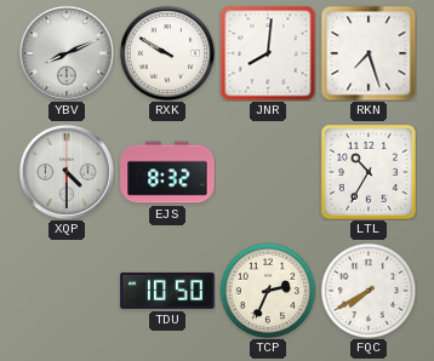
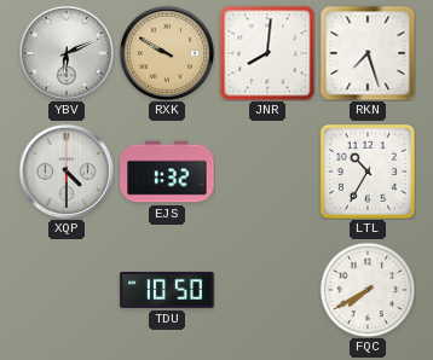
YBV: 8:11 -> 6:11 (67, 53)
RXK dial: white -> champagne (167, 53)
EJS: 8:32 -> 1:32 (167, 172)
TCP: 2:34 -> none (268, 291)
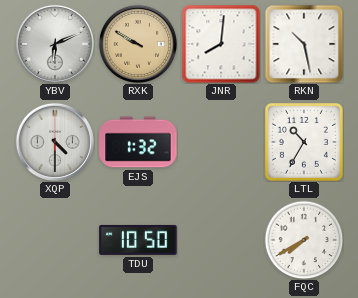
RKN: 7:27 -> 10:28 (304, 44)
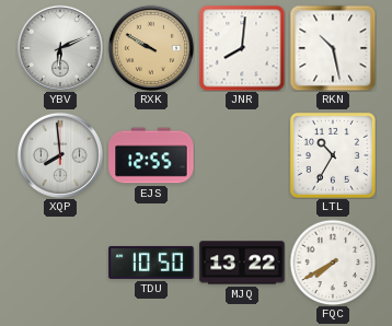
XQP: 4:30 -> 7:59 (60, 155)
EJS: 1:32 -> 12:55 (151, 155)
MJQ: none -> 13:22 (242, 263)
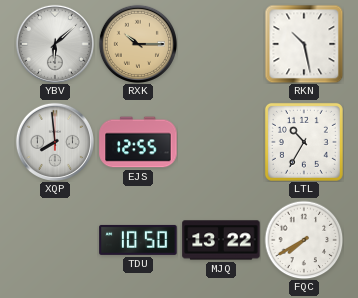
YBV: 6:11 -> 6:08 (55, 44)
RXK: 9:50 -> 10:15 (138, 44)
JNR: 8:01 -> none (242, 48)
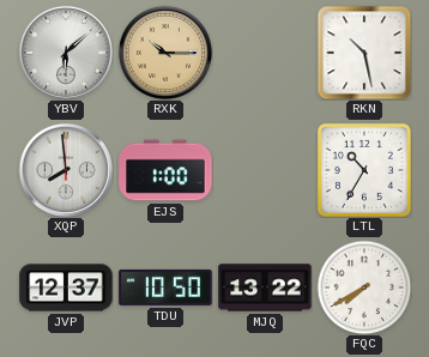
EJS: 12:55 -> 1:00 (165, 170)
JVP: none -> 12:37 (66, 288)
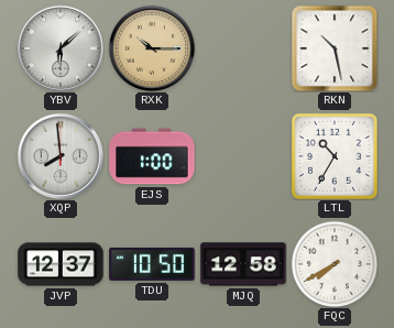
MJQ: 13:22 -> 12:58 (243, 264)
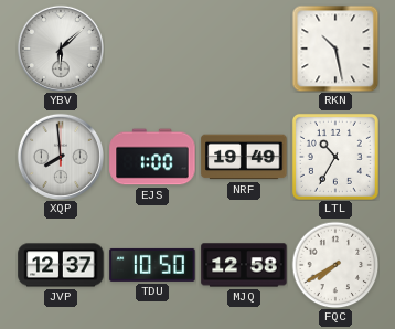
RXK: 10:15 -> none (152, 48)
NRF: none -> 19:49 (244, 157)
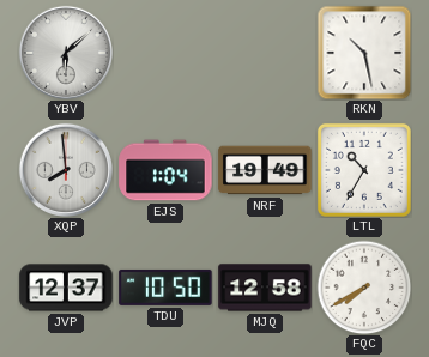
EJS: 1:00 -> 1:04 (165, 170)
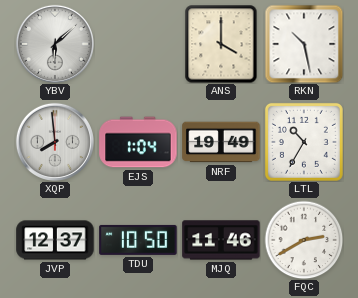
ANS: none -> 4:00 (221, 44)
MJQ: 12:58 -> 11:46 (221, 240)
FQC: 7:40 -> 2:40 (304, 240)
